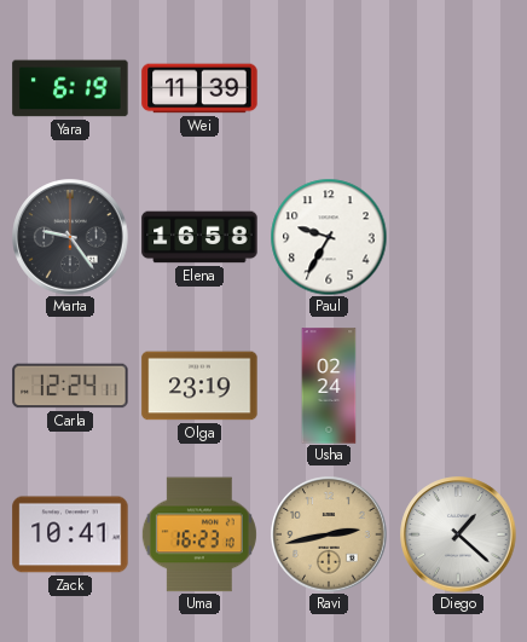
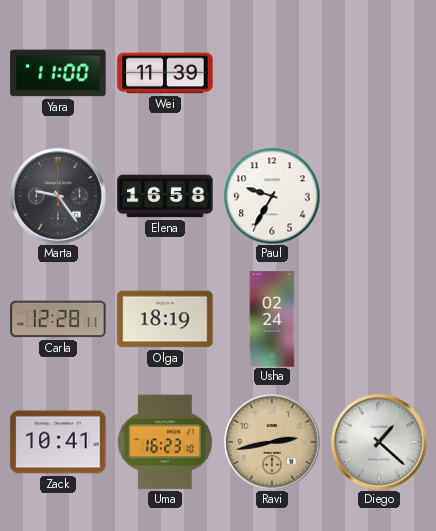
Yara: 6:19 -> 11:00 (58, 73)
Carla: 12:24 -> 12:28 (58, 319)
Olga: 23:19 -> 18:19 (165, 319)
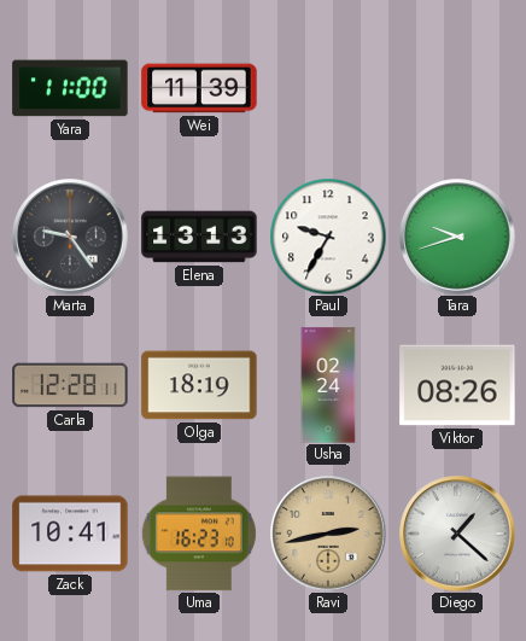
Elena: 16:58 -> 13:13 (199, 237)
Tara: none -> 9:42 (457, 237)
Viktor: none -> 08:26 (457, 385)
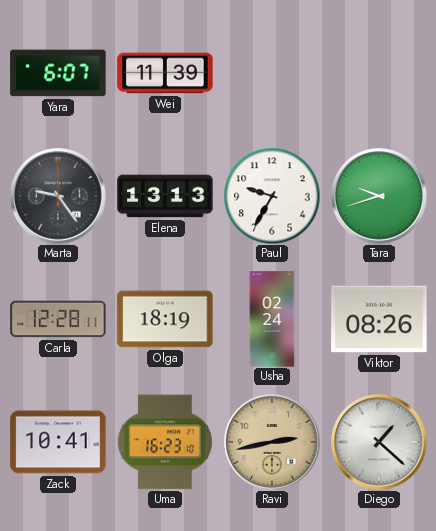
Yara: 11:00 -> 6:07 (58, 73)
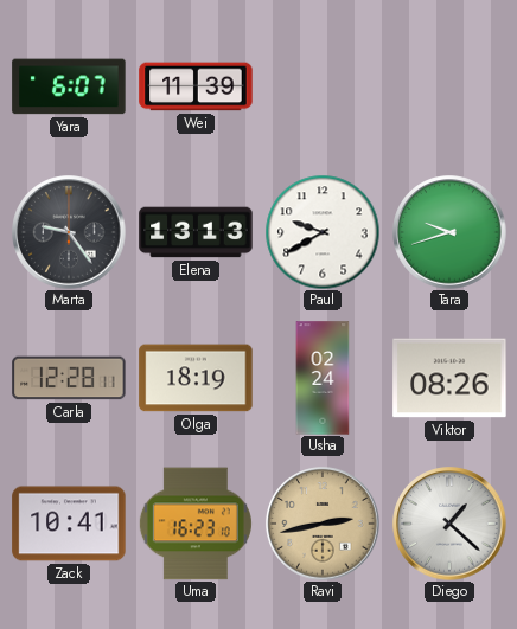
Paul: 9:35 -> 9:40 (323, 232)
